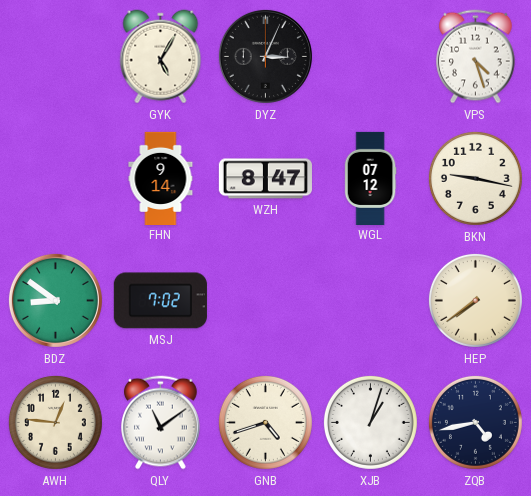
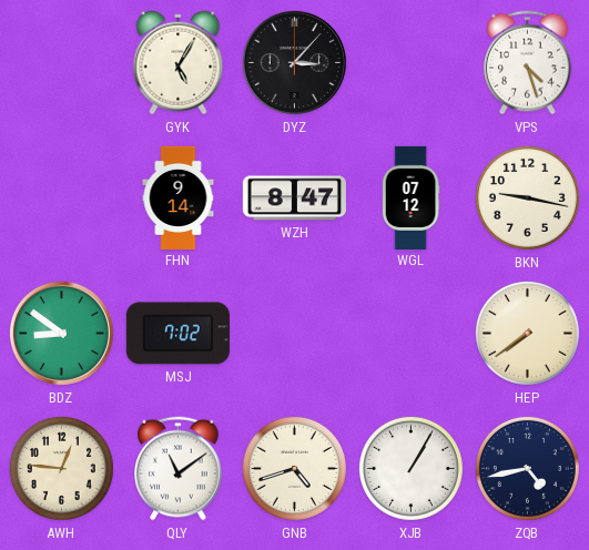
DYZ: 3:04 -> 3:07 (294, 62)
XJB: 1:03 -> 1:05 (410, 468)
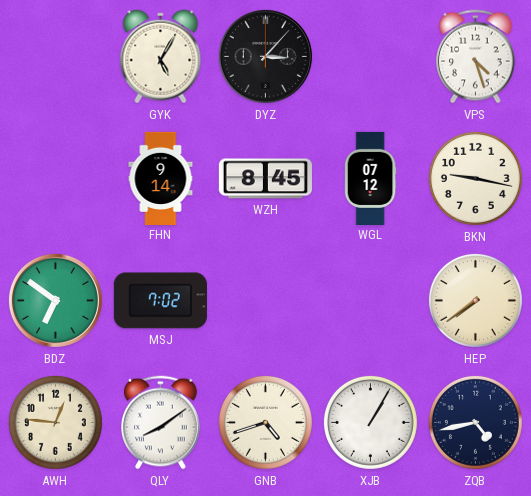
WZH: 8:47 -> 8:45 (265, 179)
BDZ: 8:51 -> 6:51 (55, 300)
QLY: 11:09 -> 8:09 (161, 423)
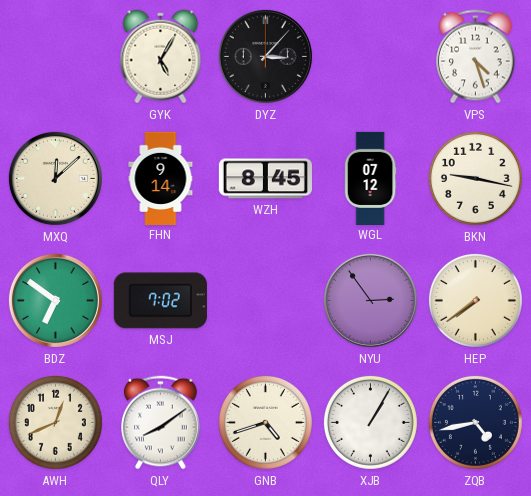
MXQ: none -> 12:08 (55, 178)
NYU: none -> 2:54 (370, 300)
AWH: 12:46 -> 12:41 (55, 422)
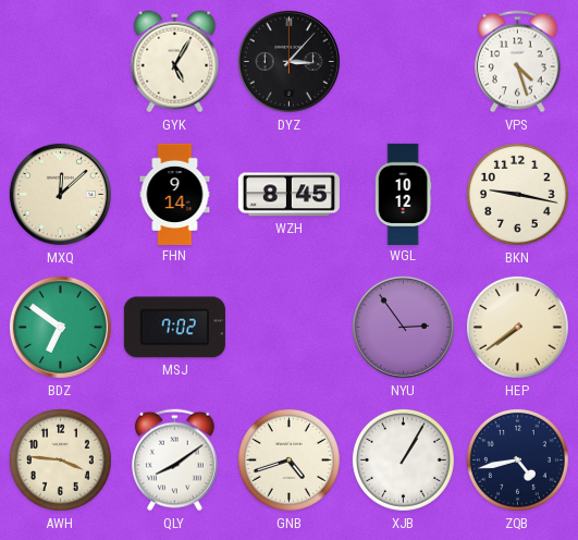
WGL: 07:12 -> 10:12 (403, 194)
AWH: 12:41 -> 3:46 (60, 459)
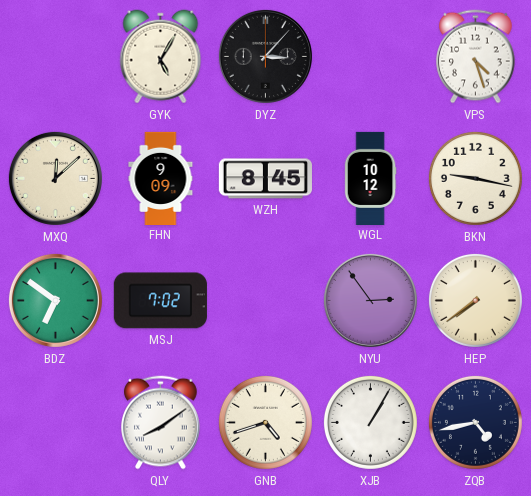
FHN: 9:14 -> 9:09 (161, 178)
AWH: 3:46 -> none (60, 459)
